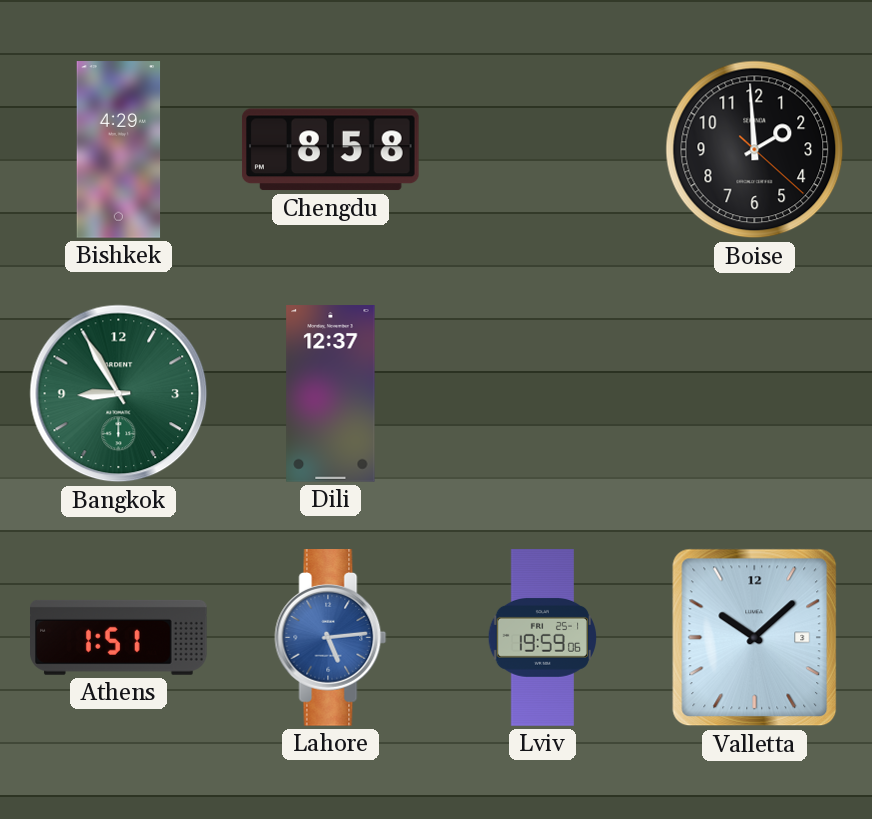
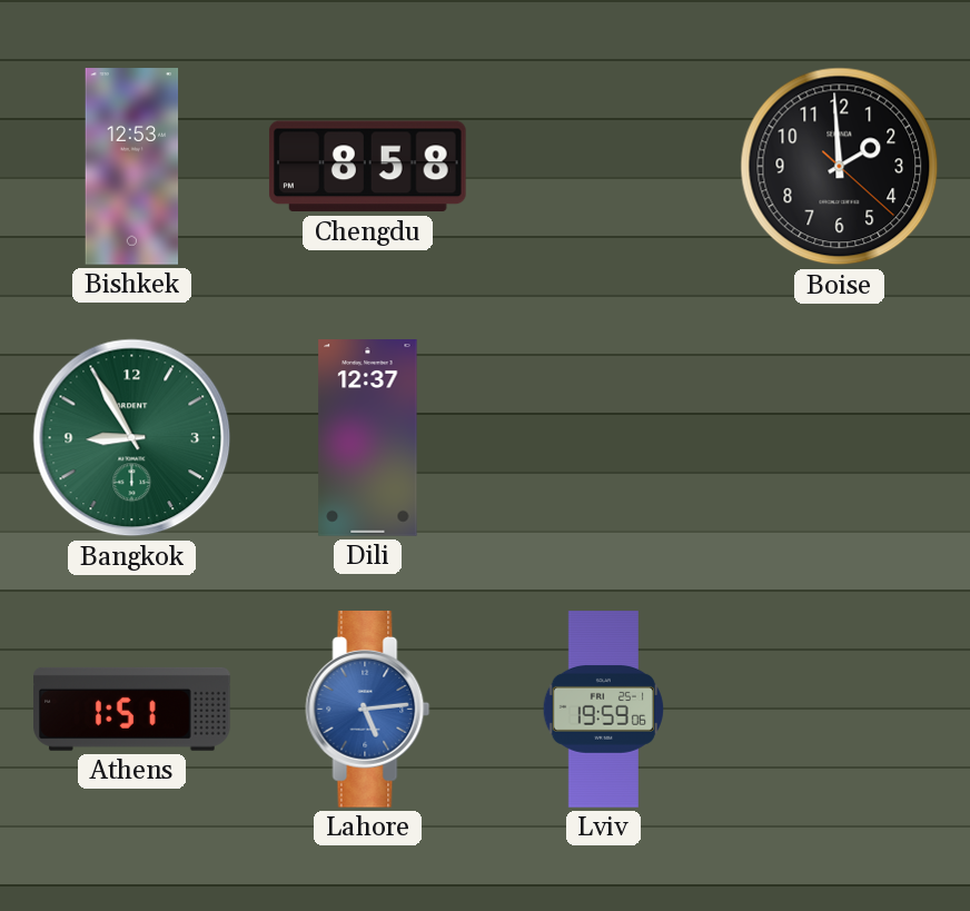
Bishkek: 4:29 -> 12:53 (132, 167)
Valletta: 10:08 -> none (755, 638)
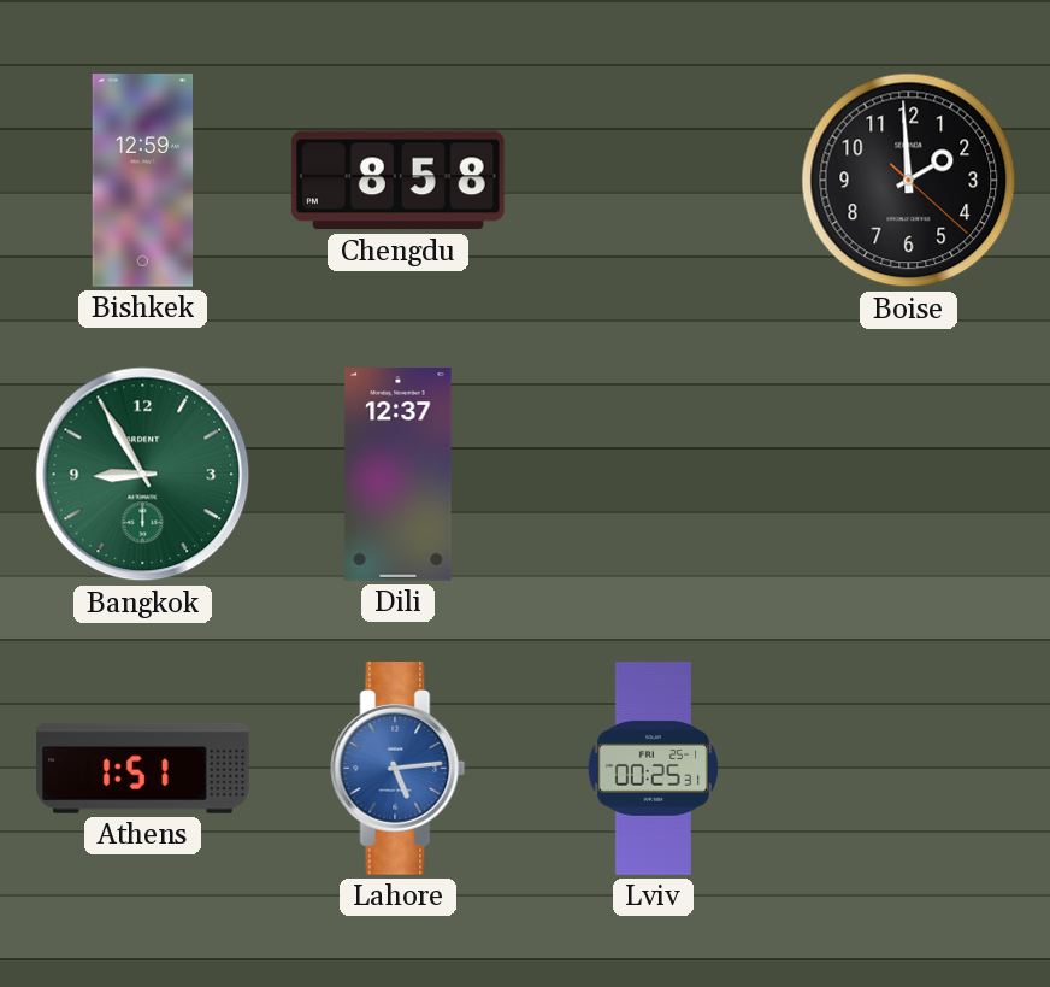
Bishkek: 12:53 -> 12:59 (143, 181)
Lviv: 19:59 -> 00:25 (653, 769)
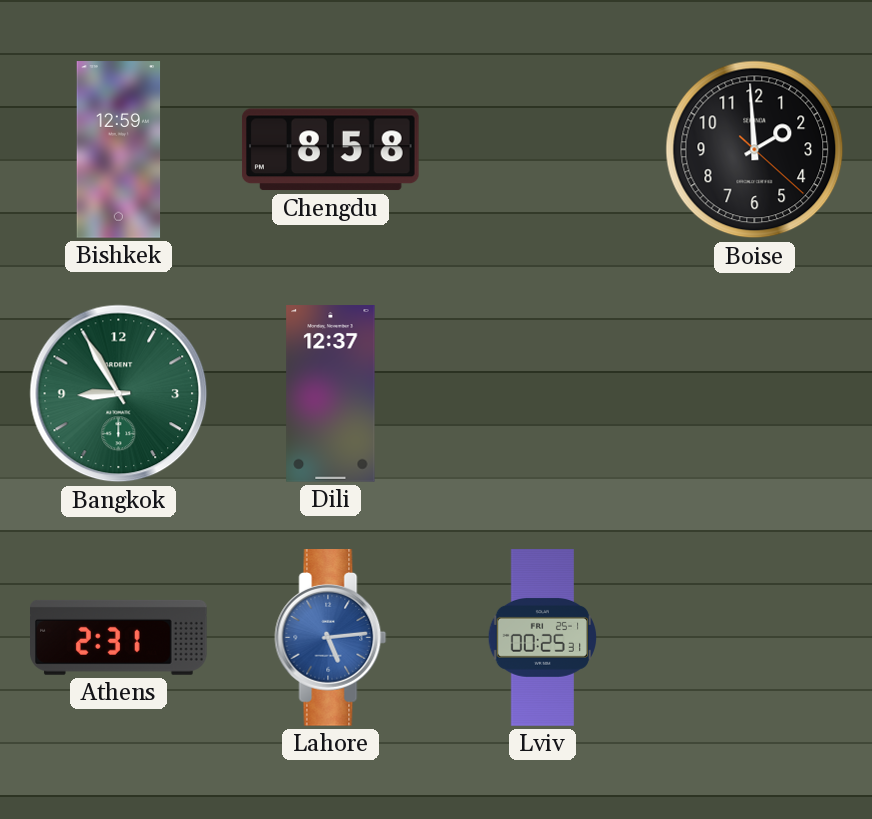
Athens: 1:51 -> 2:31 (119, 637)
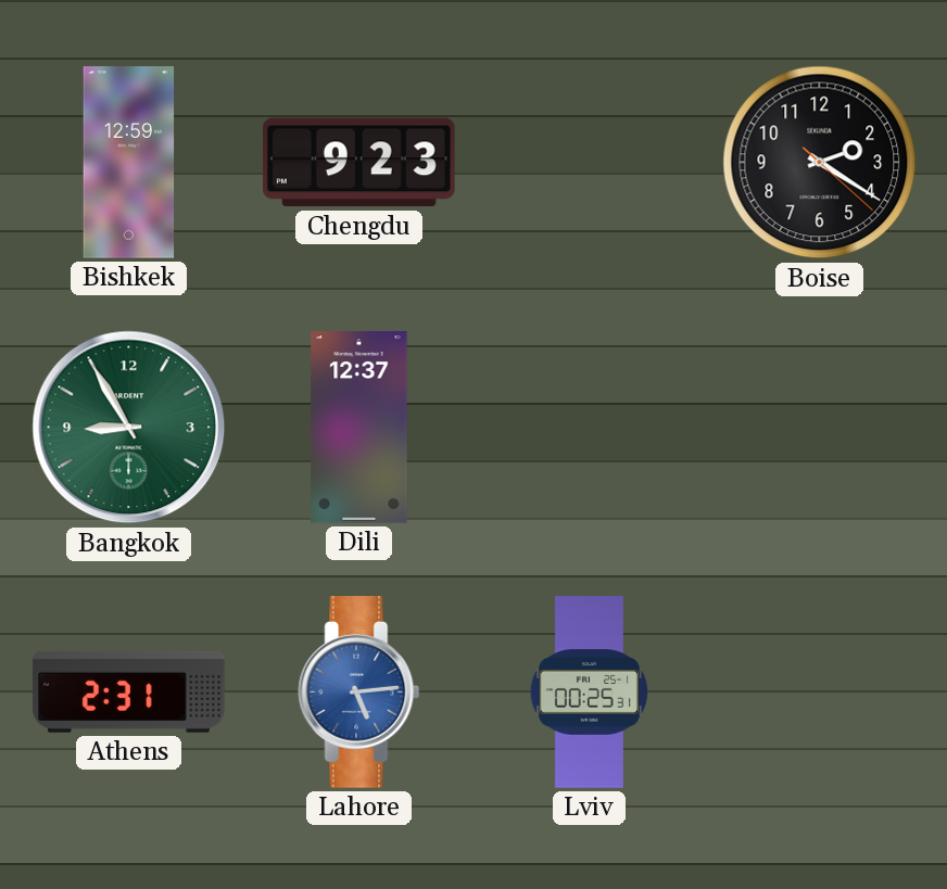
Chengdu: 8:58 -> 9:23 (358, 163)
Boise: 1:59 -> 2:20 (820, 163)
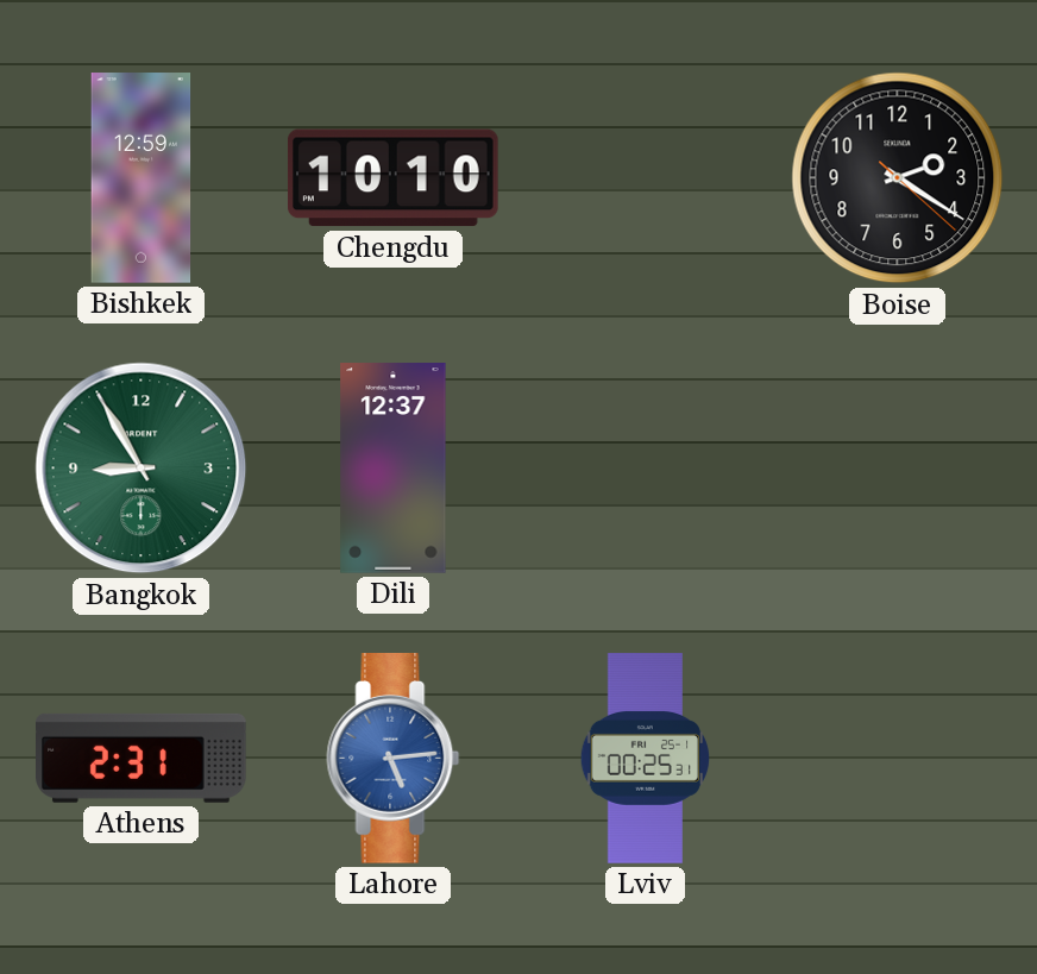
Chengdu: 9:23 -> 10:10 (392, 178)
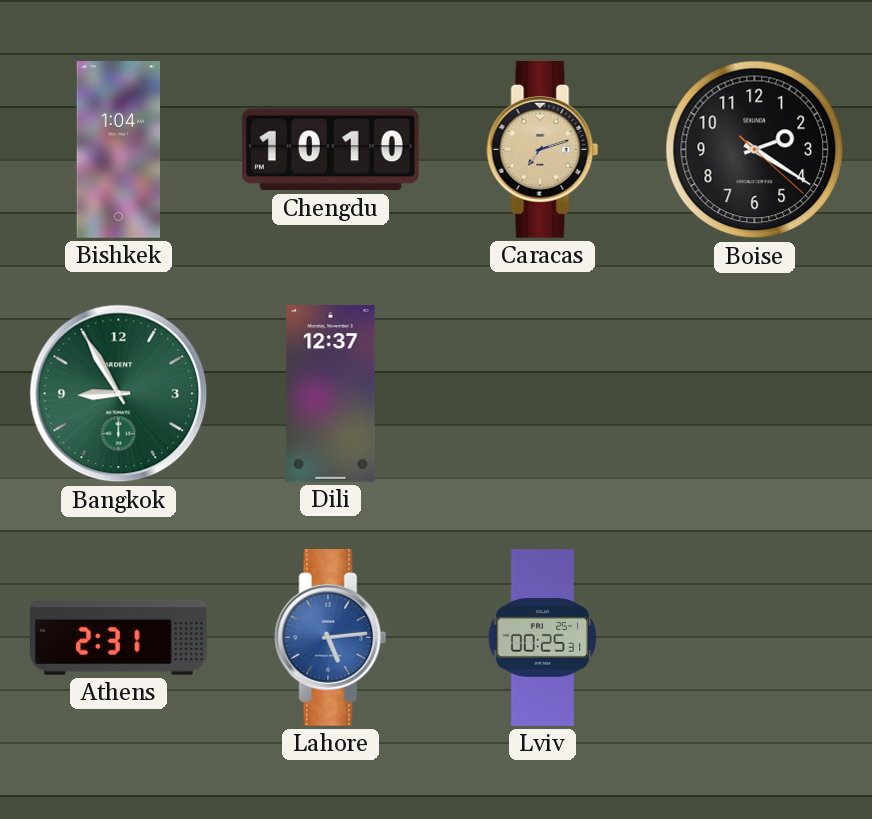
Bishkek: 12:59 -> 1:04 (119, 150)
Caracas: none -> 7:12 (543, 150)
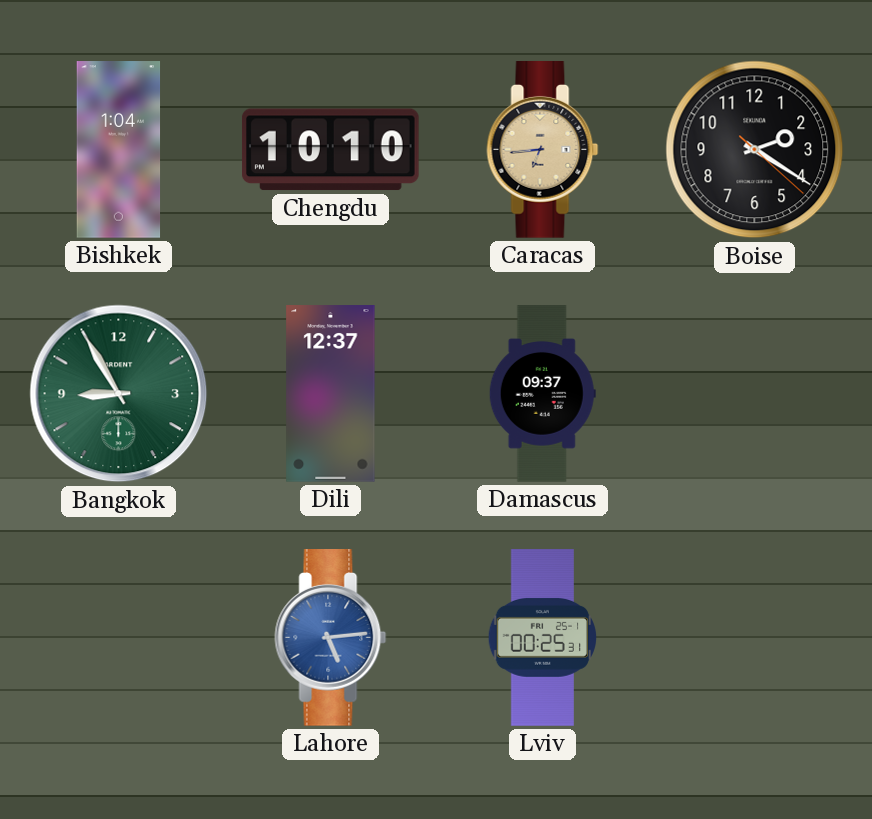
Caracas: 7:12 -> 6:44 (543, 150)
Damascus: none -> 09:37 (542, 394)
Athens: 2:31 -> none (119, 637)
